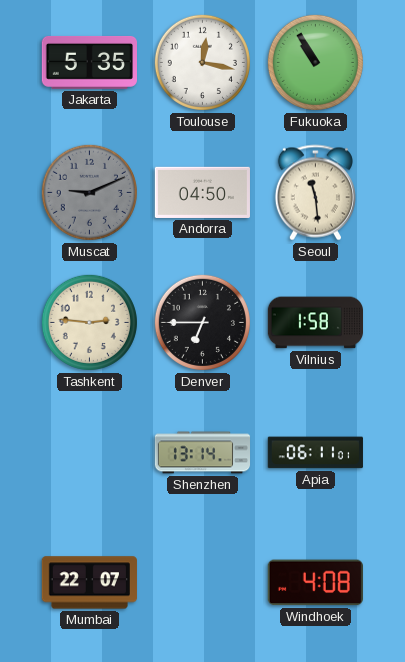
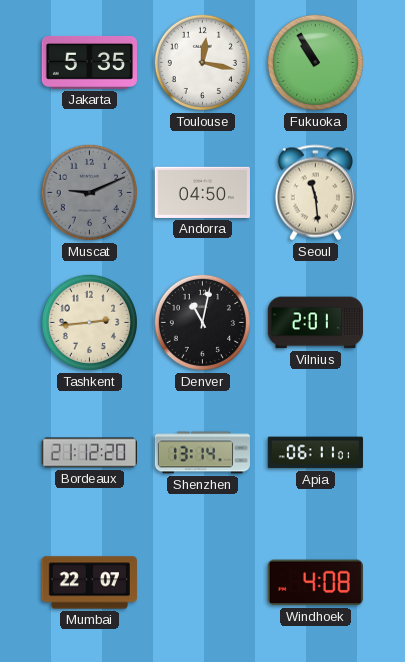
Tashkent: 2:46 -> 2:44 (89, 322)
Denver: 6:45 -> 11:02 (202, 322)
Vilnius: 1:58 -> 2:01 (315, 323)
Bordeaux: none -> 21:12 (89, 453)
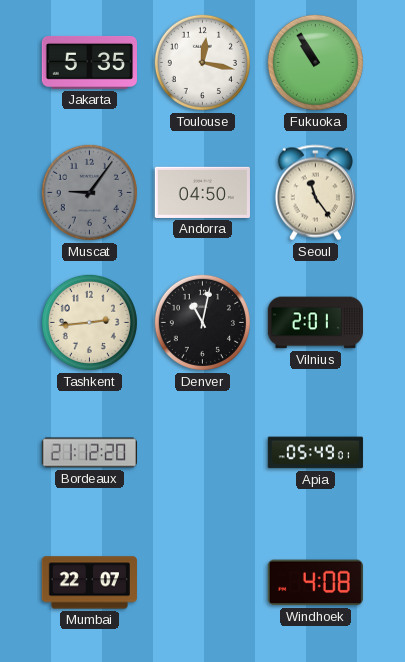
Muscat: 9:11 -> 9:06 (89, 192)
Seoul: 11:29 -> 11:24 (315, 193)
Shenzhen: 13:14 -> none (203, 453)
Apia: 06:11 -> 05:49 (315, 453)
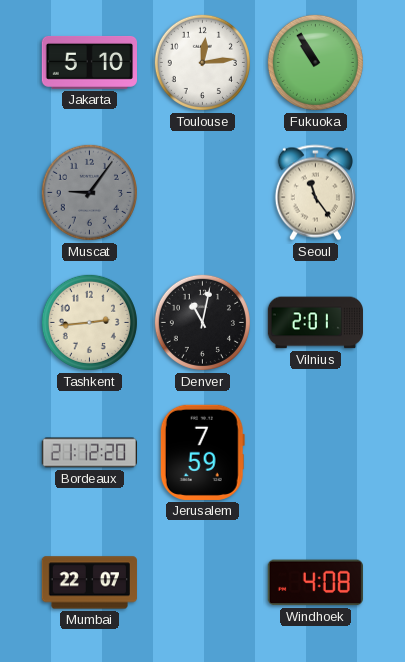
Jakarta: 5:35 -> 5:10 (89, 62)
Toulouse: 12:17 -> 12:14 (202, 62)
Andorra: 04:50 -> none (202, 192)
Jerusalem: none -> 7:59 (202, 452)
Apia: 05:49 -> none (315, 453)
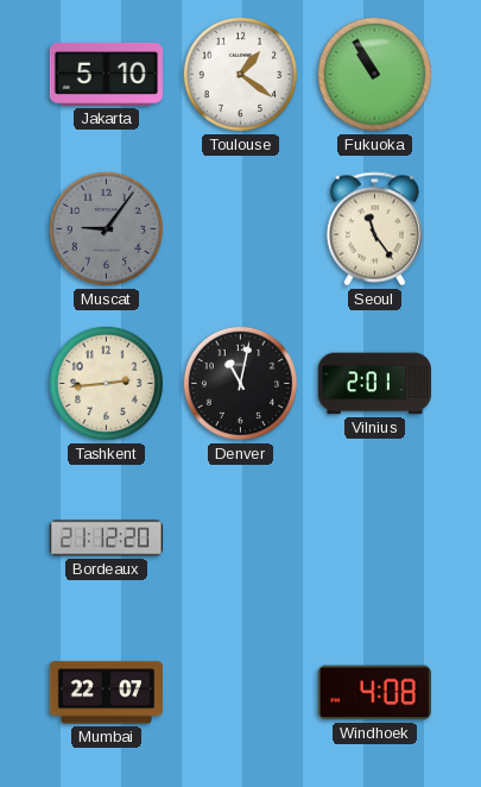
Toulouse: 12:14 -> 1:21 (240, 74)
Jerusalem: 7:59 -> none (202, 452)
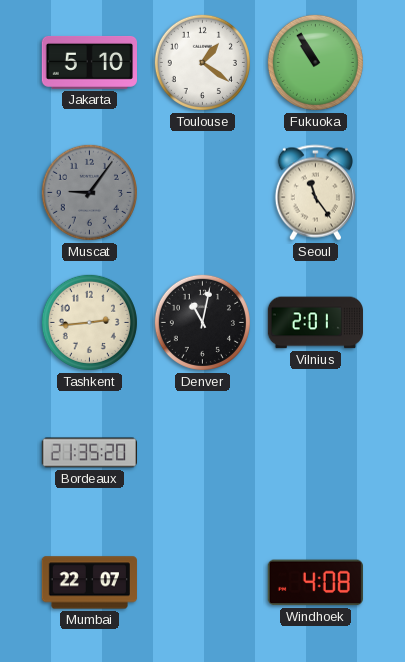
Bordeaux: 21:12 -> 21:35 (89, 453)
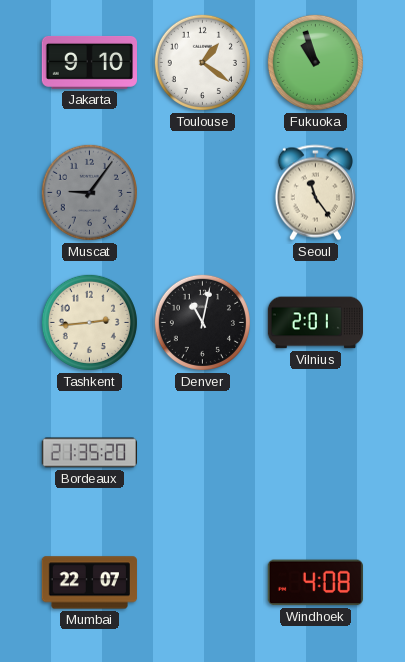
Jakarta: 5:10 -> 9:10 (89, 62)
Fukuoka: 10:55 -> 10:57 (315, 62)
